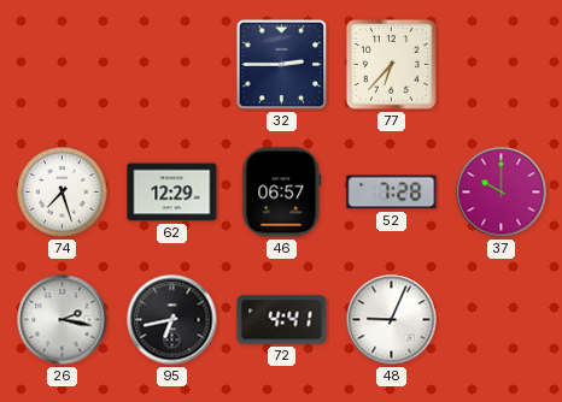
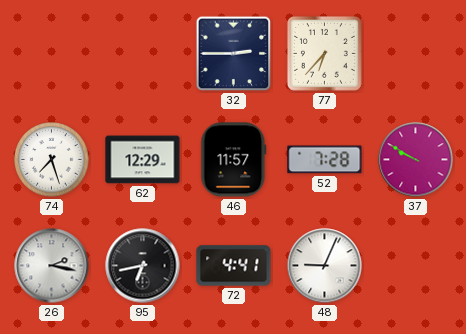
46: 06:57 -> 11:57 (234, 160)
37: 10:00 -> 9:50 (416, 160)
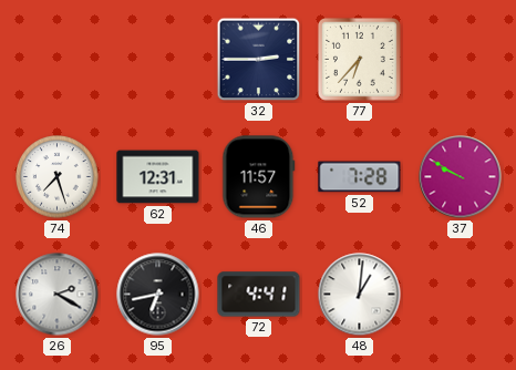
62: 12:29 -> 12:31 (158, 177)
26: 2:17 -> 2:20 (58, 295)
48: 9:04 -> 1:01 (360, 295)
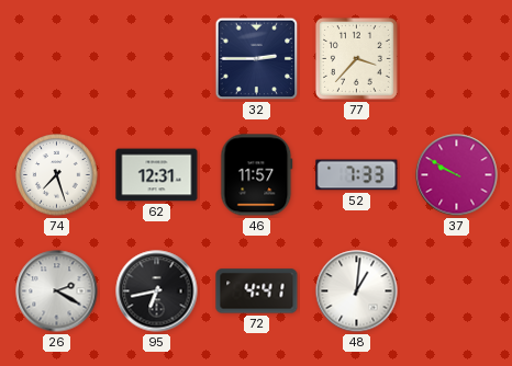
77: 6:37 -> 3:37 (356, 58)
52: 7:28 -> 7:33 (357, 175)
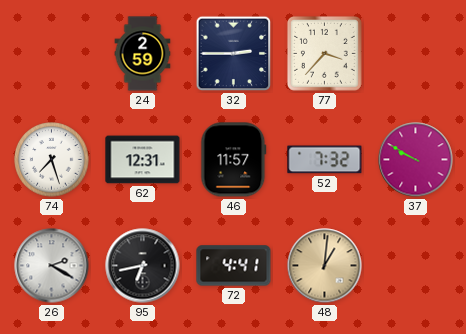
24: none -> 2:59 (143, 54)
52: 7:33 -> 7:32 (325, 160)
48 dial: white -> champagne (325, 266)
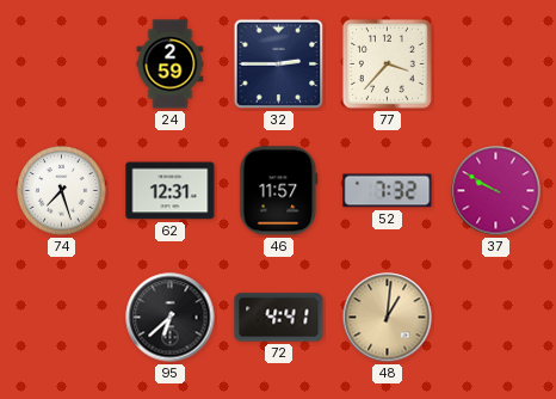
26: 2:20 -> none (52, 266)
95: 6:43 -> 6:38 (171, 318)
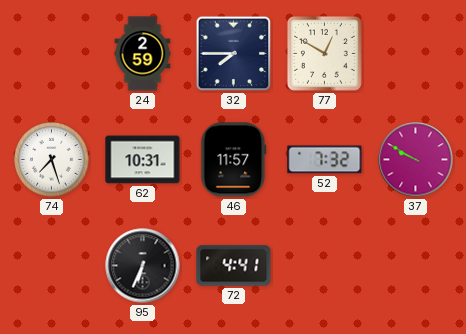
32: 2:45 -> 7:45 (234, 54)
77: 3:37 -> 12:50 (324, 53)
62: 12:31 -> 10:31 (143, 160)
95: 6:38 -> 6:34 (143, 266)
48: 1:01 -> none (388, 318)
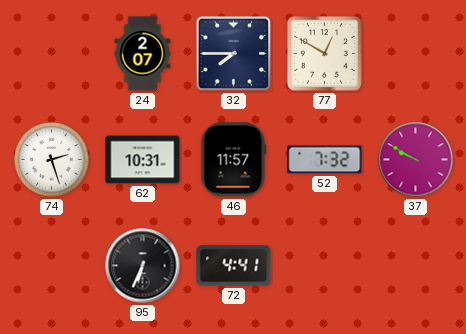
24: 2:59 -> 2:07 (143, 54)
74: 7:27 -> 2:27 (52, 160)
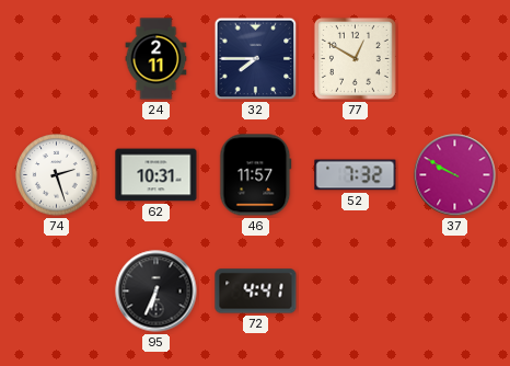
24: 2:07 -> 2:11 (157, 59)
